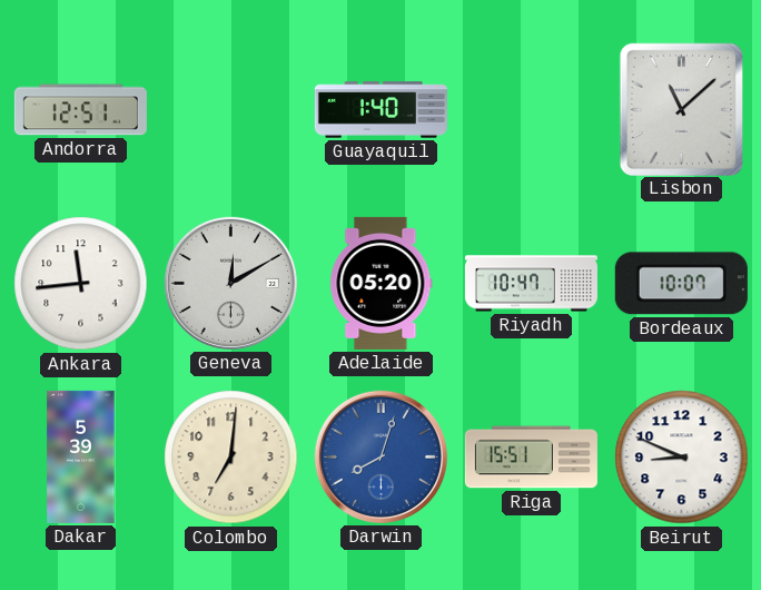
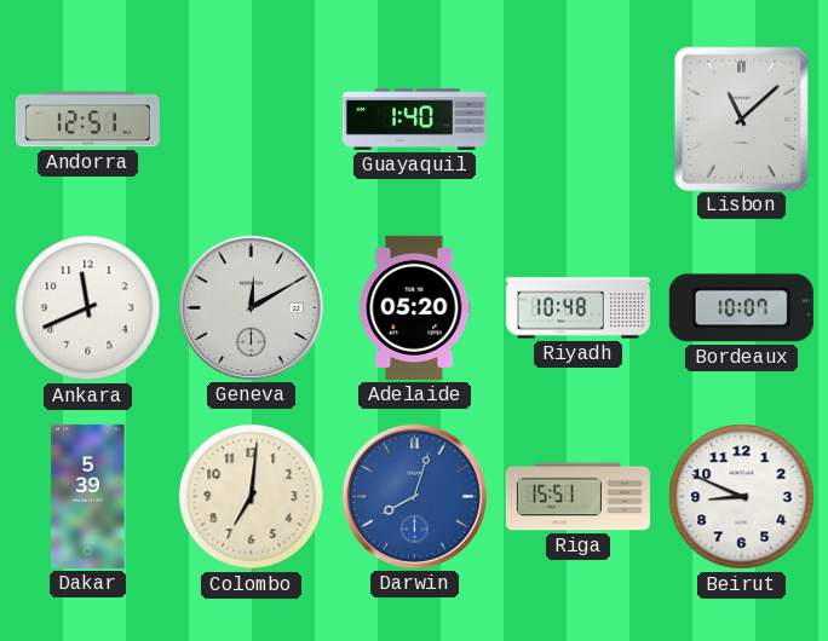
Ankara: 11:44 -> 11:41 (88, 308)
Riyadh: 10:47 -> 10:48 (577, 308)
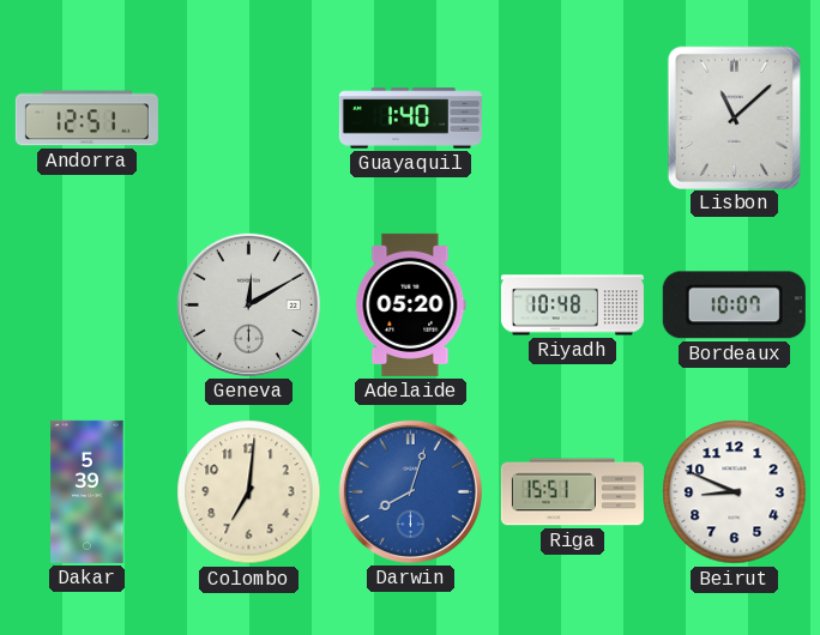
Ankara: 11:41 -> none (88, 308)
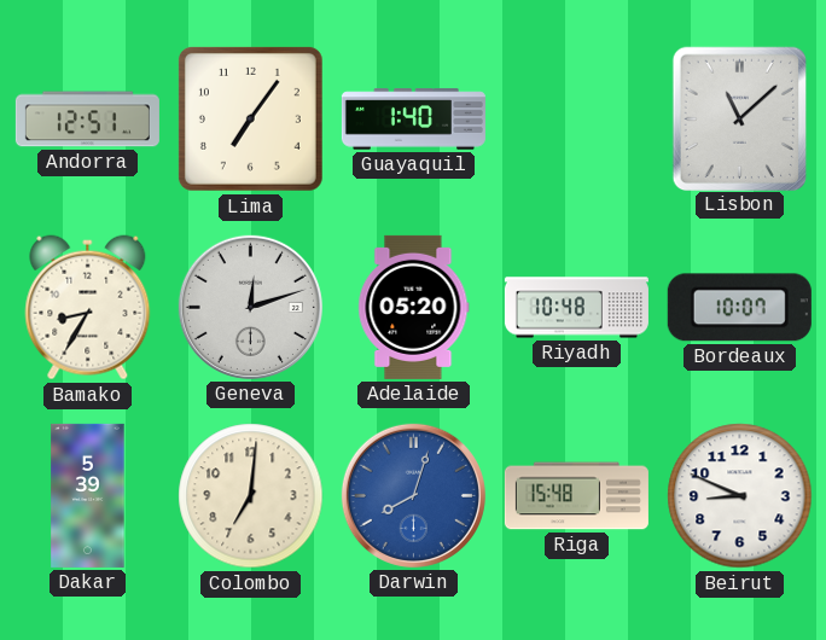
Lima: none -> 7:06 (250, 118)
Bamako: none -> 8:35 (88, 308)
Geneva: 12:10 -> 12:12 (250, 307)
Riga: 15:51 -> 15:48 (576, 496)
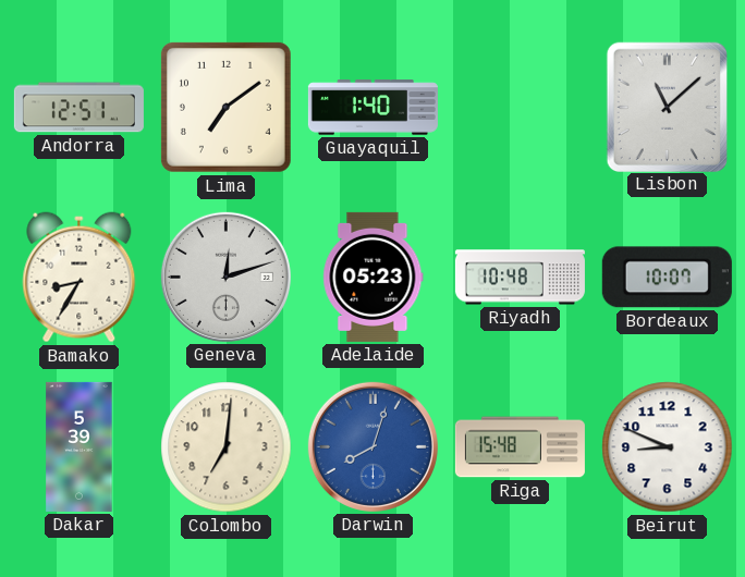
Lima: 7:06 -> 7:09 (225, 107)
Adelaide: 05:20 -> 05:23 (374, 277)
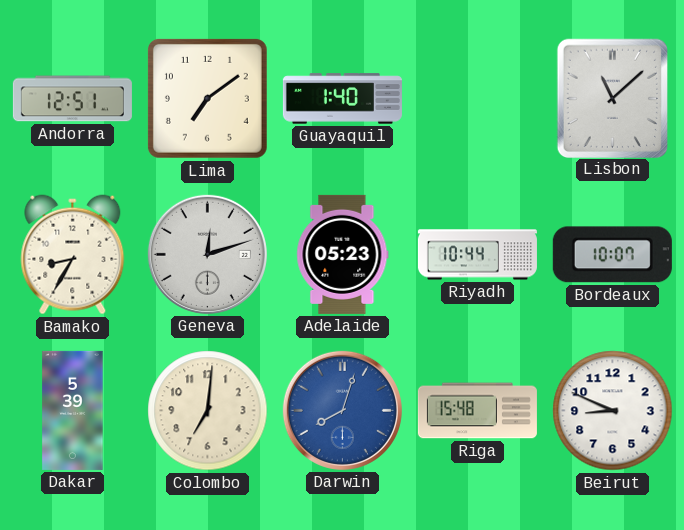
Riyadh: 10:48 -> 10:44 (477, 255)
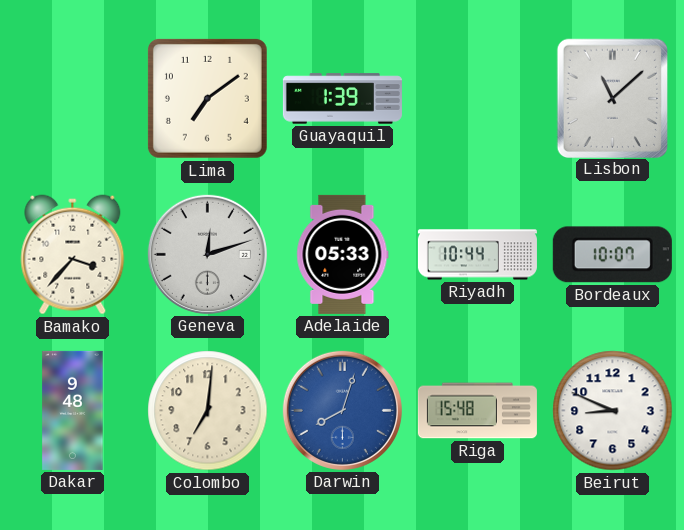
Andorra: 12:51 -> none (72, 99)
Guayaquil: 1:40 -> 1:39 (342, 99)
Bamako: 8:35 -> 3:37 (73, 255)
Adelaide: 05:23 -> 05:33 (343, 254)
Dakar: 5:39 -> 9:48 (73, 410)
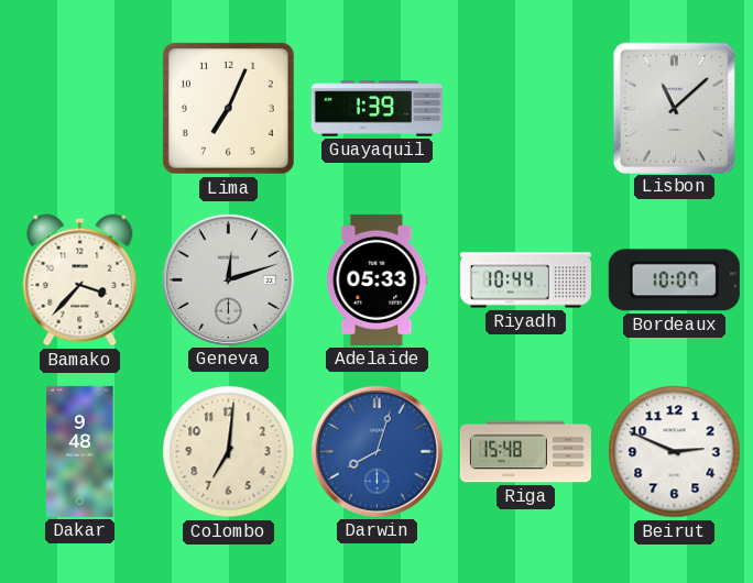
Lima: 7:09 -> 7:04 (228, 108)
Beirut: 8:49 -> 2:49 (675, 452)
